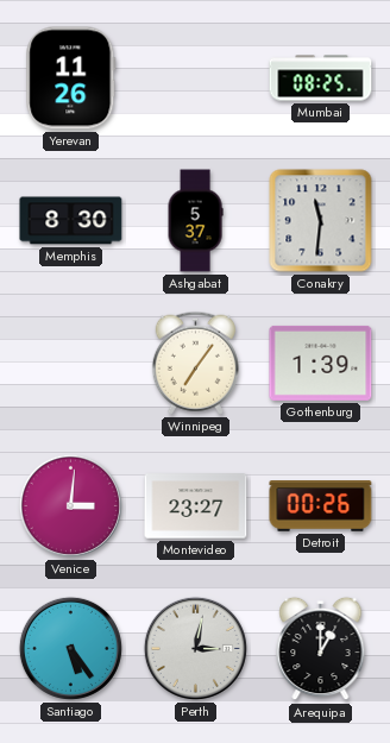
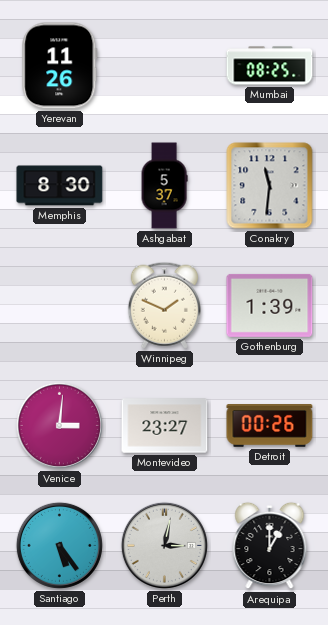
Winnipeg: 7:06 -> 1:49 (164, 305)
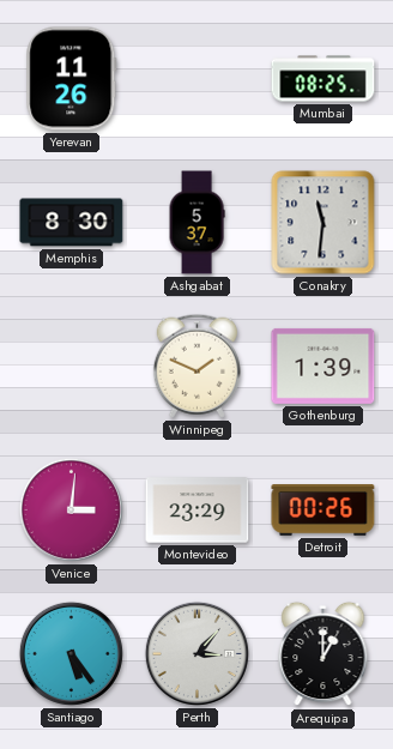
Montevideo: 23:27 -> 23:29 (198, 511)
Perth: 3:02 -> 3:07 (196, 653)
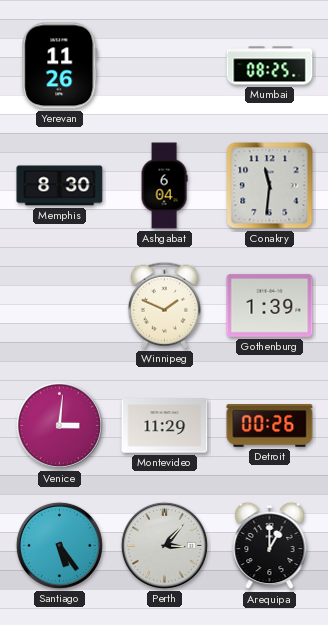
Ashgabat: 5:37 -> 6:04 (164, 186)
Montevideo: 23:29 -> 11:29 (165, 426)
